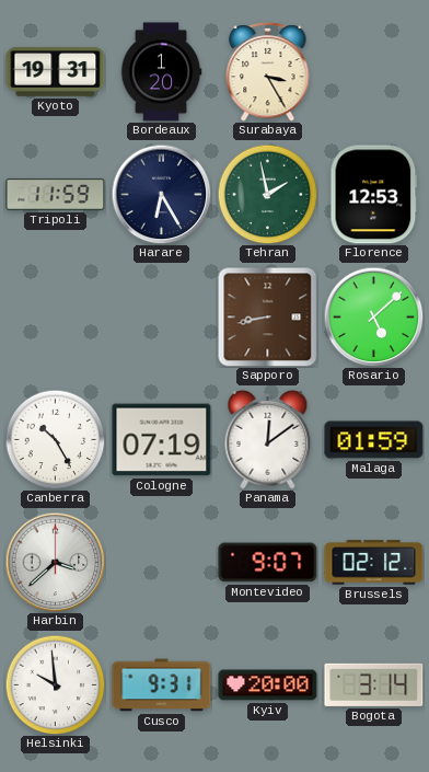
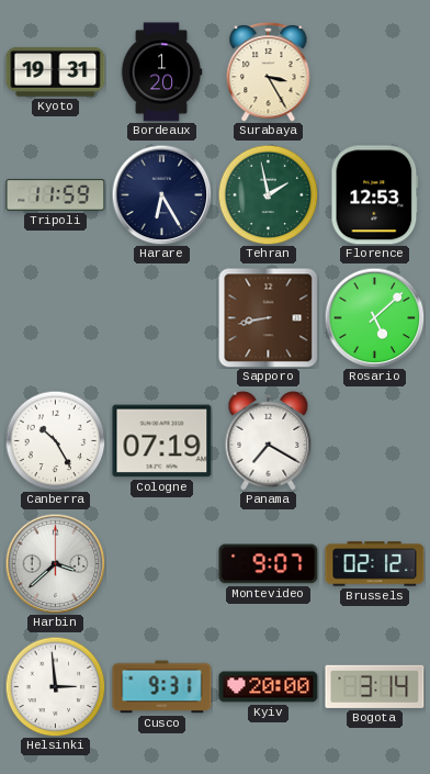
Panama: 12:09 -> 7:20 (269, 440)
Malaga: 01:59 -> none (374, 440)
Helsinki: 9:59 -> 2:59 (55, 686)
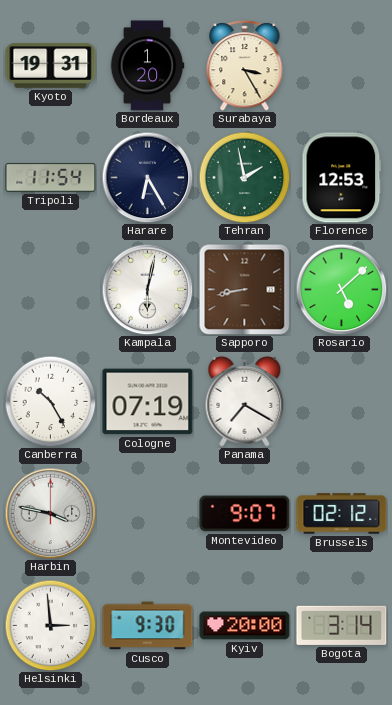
Tripoli: 11:59 -> 11:54 (51, 177)
Kampala: none -> 6:02 (147, 289)
Harbin: 3:38 -> 3:47 (50, 513)
Cusco: 9:31 -> 9:30 (148, 626)
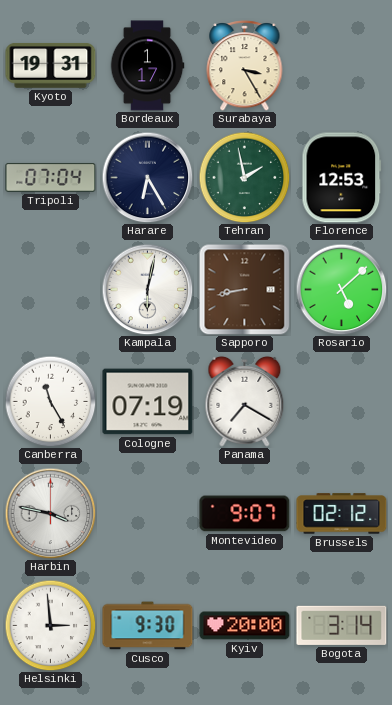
Bordeaux: 1:20 -> 1:17 (147, 66)
Tripoli: 11:54 -> 07:04 (51, 177)
Canberra: 10:25 -> 11:25 (50, 401)
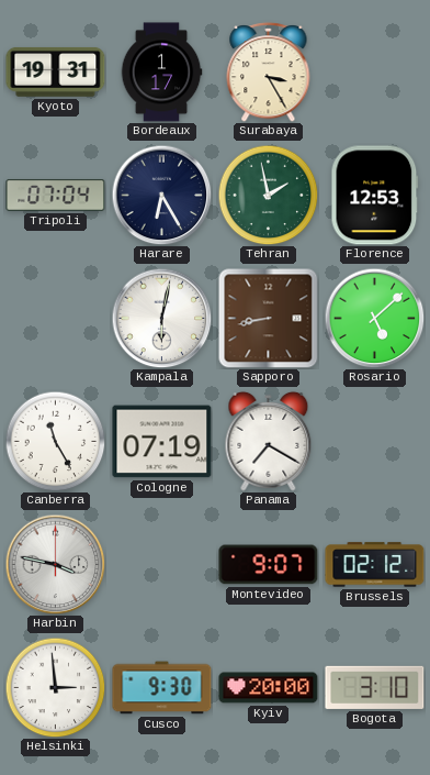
Bogota: 3:14 -> 3:10 (375, 687)
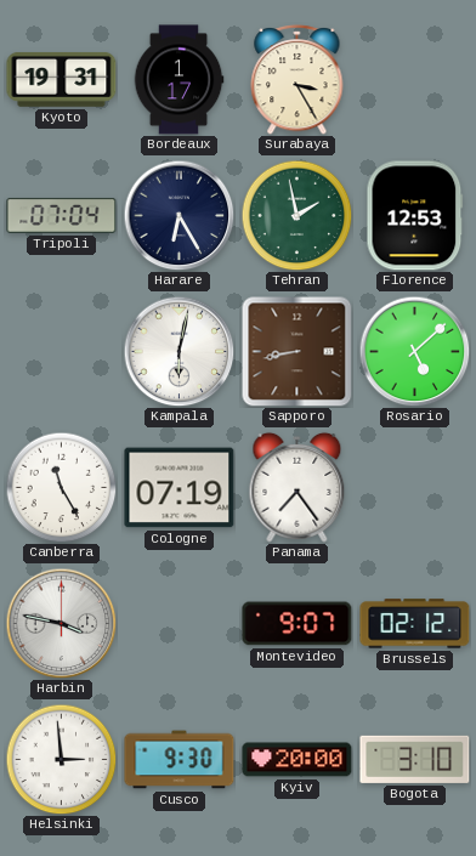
Panama: 7:20 -> 7:24 (297, 487)
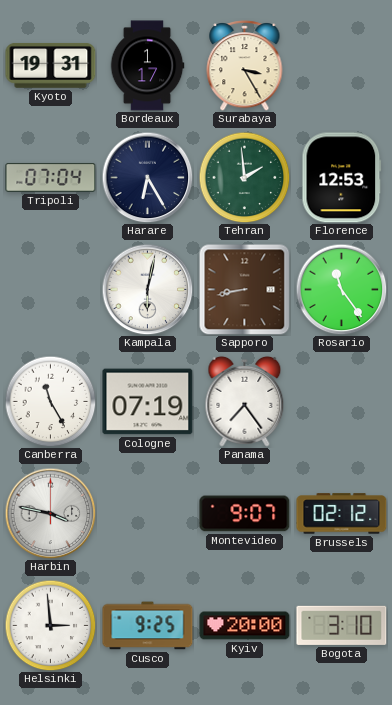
Tehran: 1:58 -> 1:59 (244, 177)
Rosario: 5:08 -> 11:24 (341, 289)
Cusco: 9:30 -> 9:25 (148, 626)
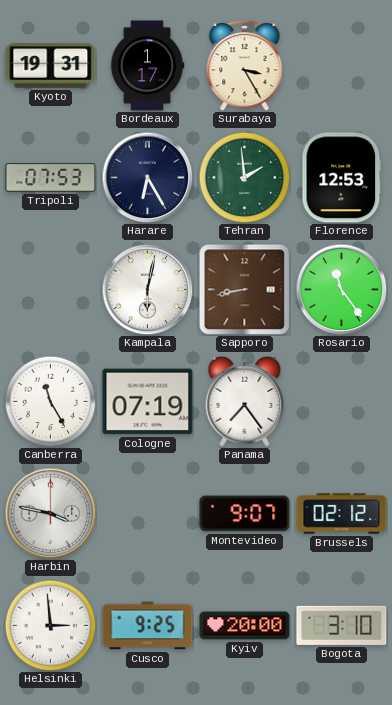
Tripoli: 07:04 -> 07:53 (51, 177)
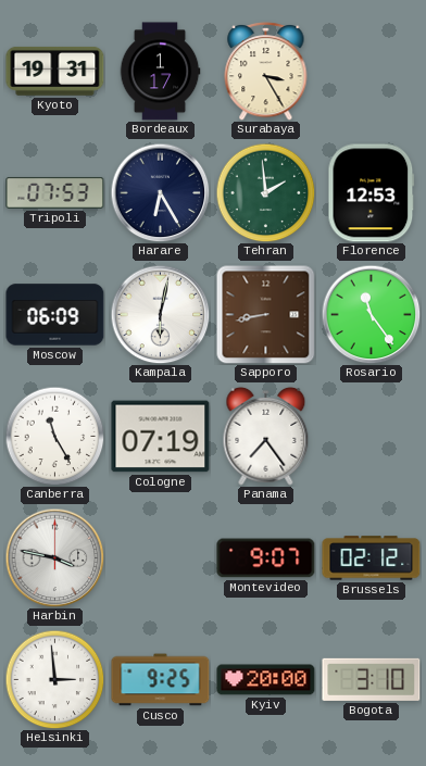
Moscow: none -> 06:09 (55, 315)
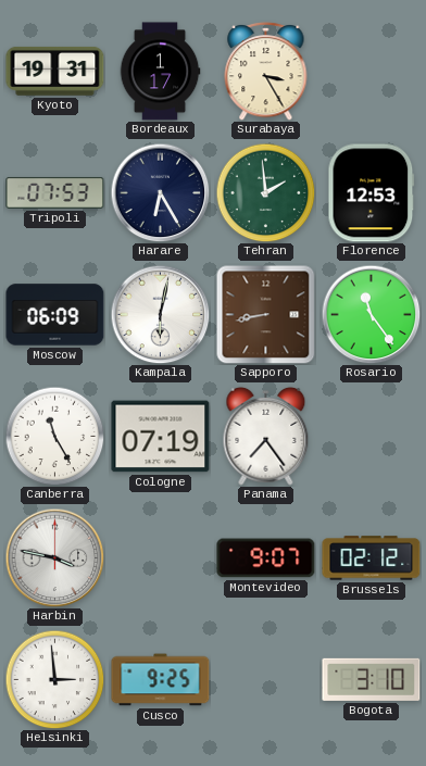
Kyiv: 20:00 -> none (266, 680)
